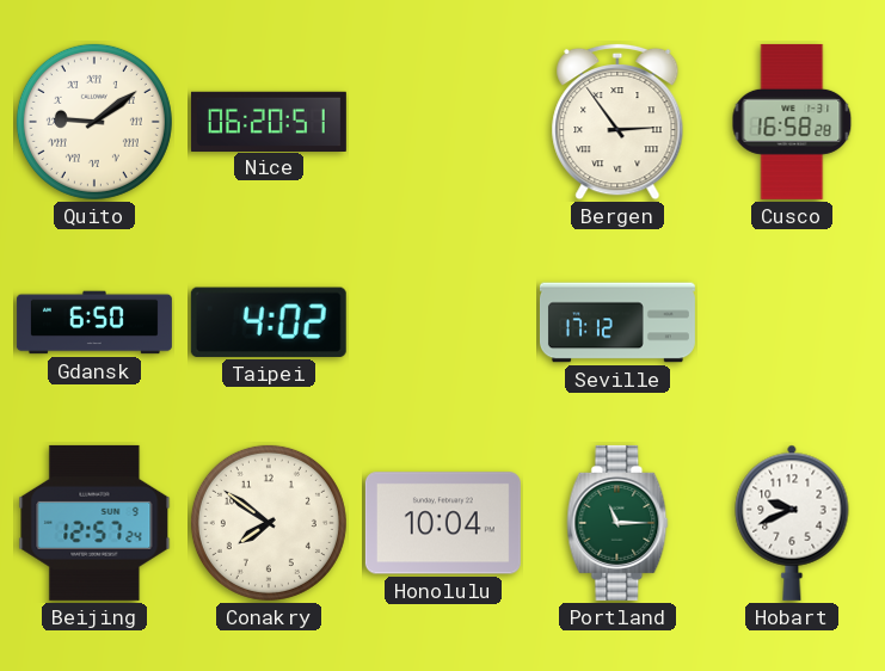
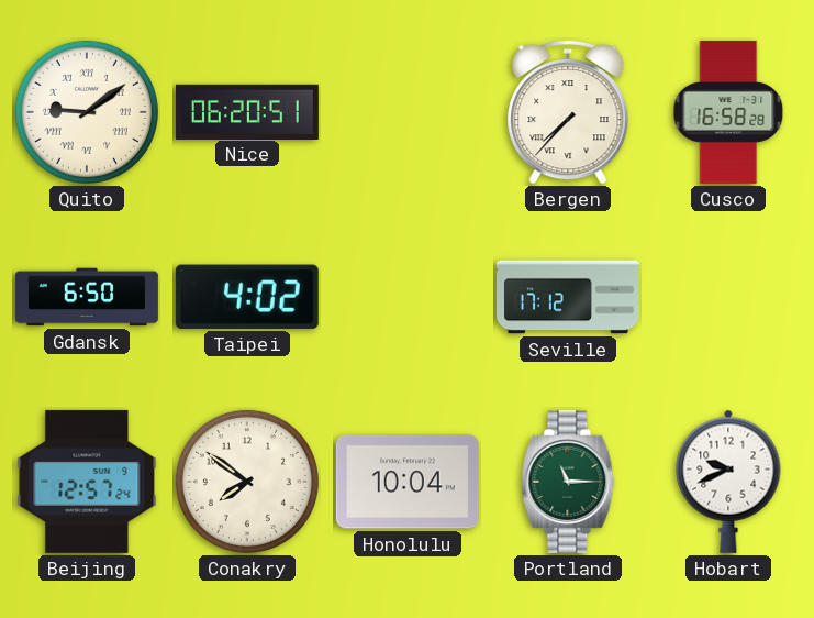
Bergen: 2:54 -> 7:37 (568, 112)
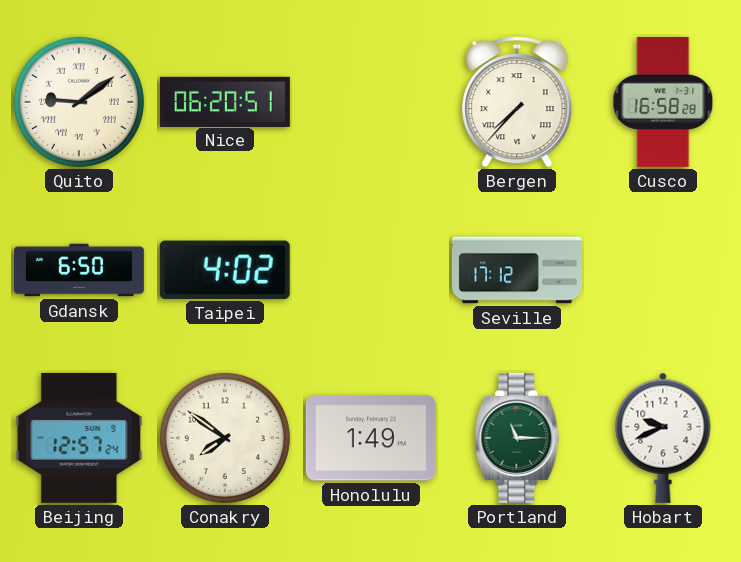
Honolulu: 10:04 -> 1:49 (371, 438)
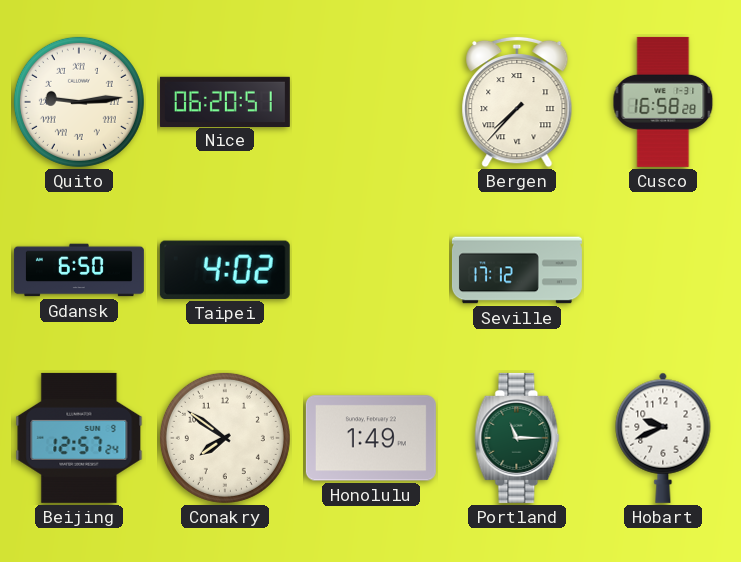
Quito: 9:09 -> 9:14 (79, 102)
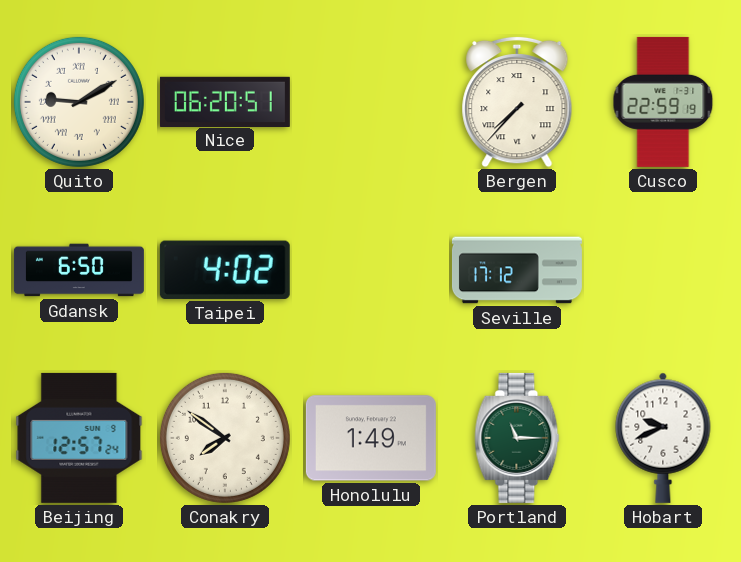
Quito: 9:14 -> 9:10 (79, 102)
Cusco: 16:58 -> 22:59 (663, 102)
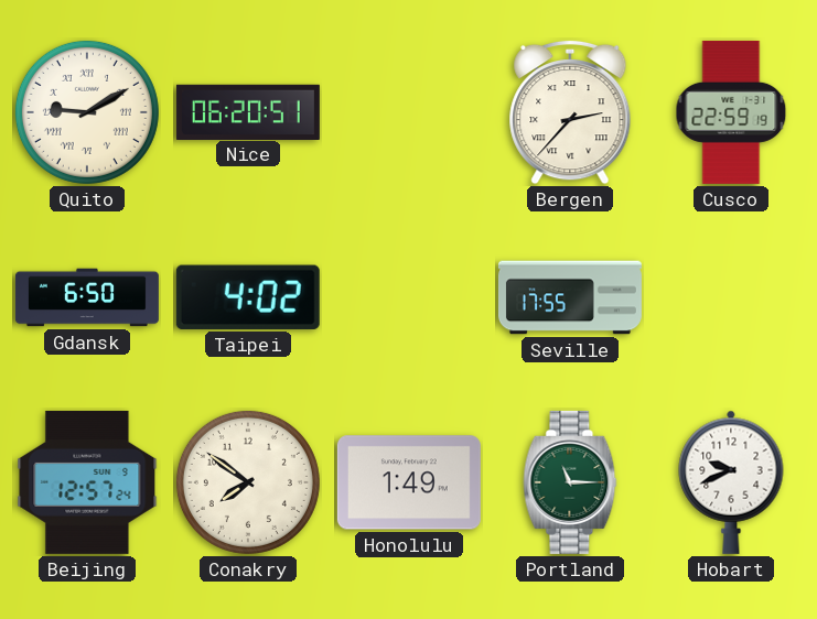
Bergen: 7:37 -> 2:37 (570, 112)
Seville: 17:12 -> 17:55 (570, 297)
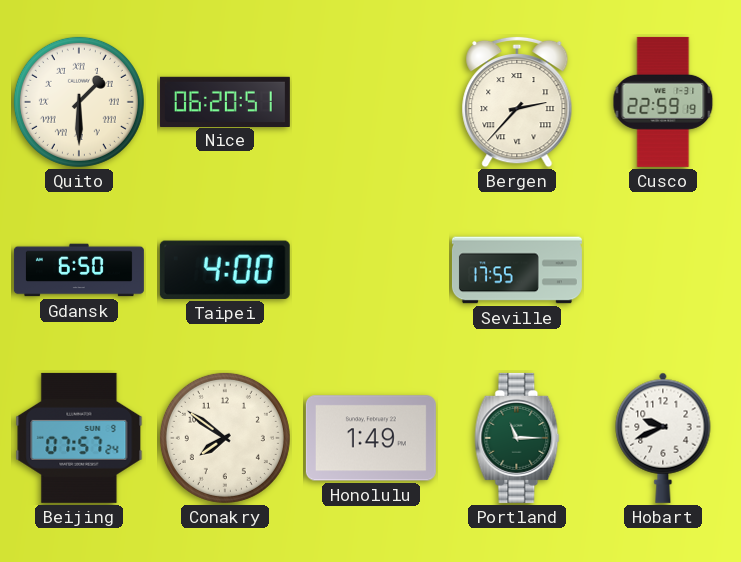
Quito: 9:10 -> 1:30 (79, 102)
Taipei: 4:02 -> 4:00 (225, 270)
Beijing: 12:57 -> 07:57 (79, 438)
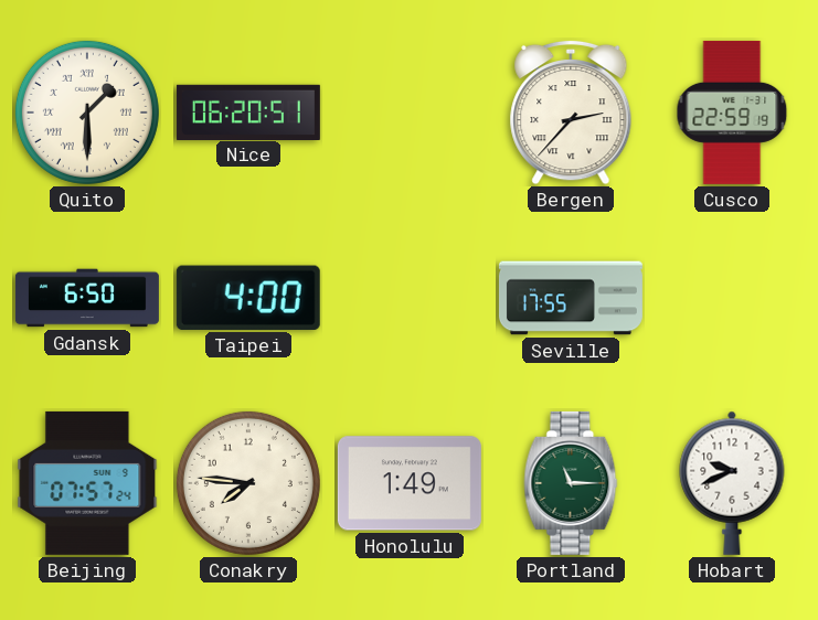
Conakry: 7:51 -> 7:46 (248, 483)
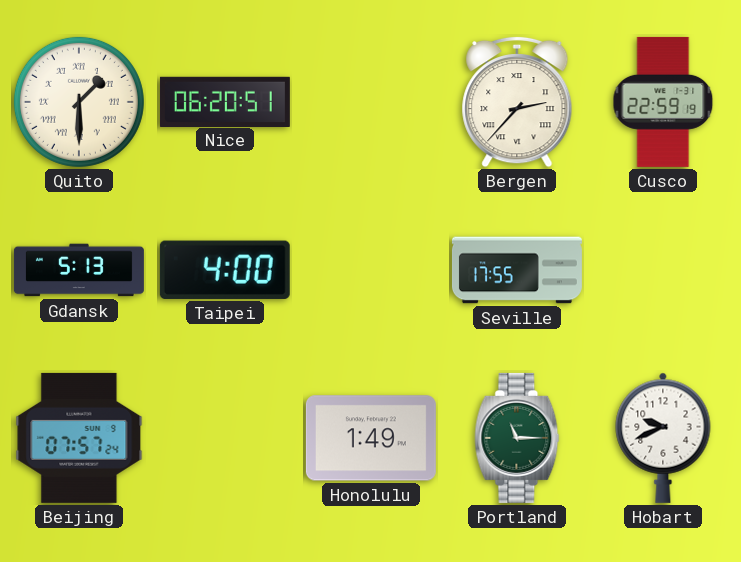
Gdansk: 6:50 -> 5:13 (79, 270)
Conakry: 7:46 -> none (248, 483)
